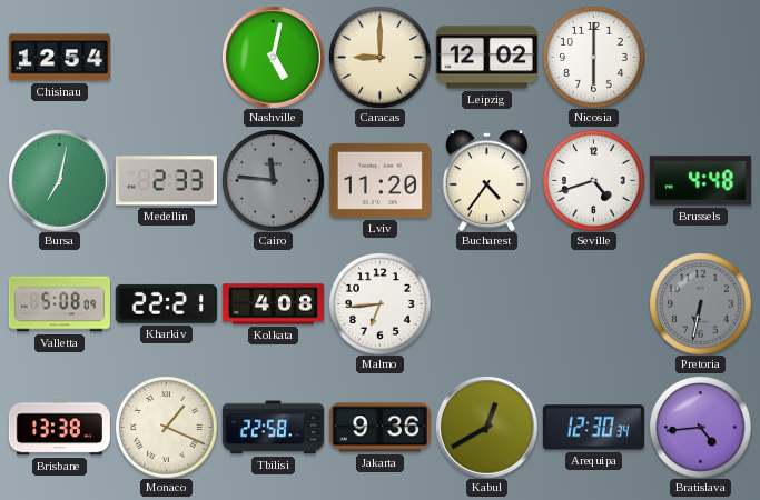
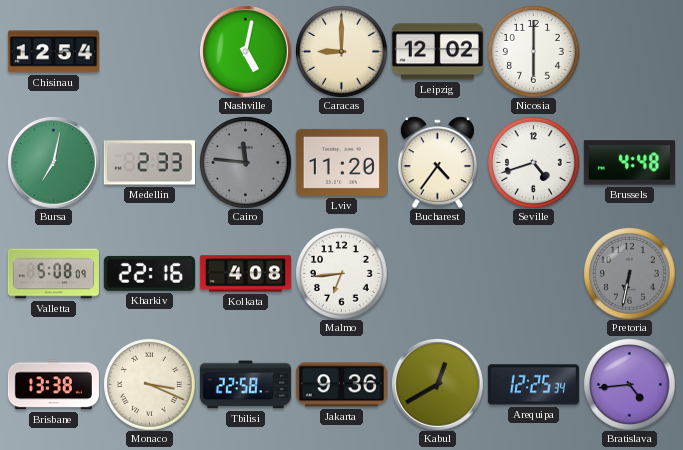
Kharkiv: 22:21 -> 22:16 (149, 273)
Monaco: 1:19 -> 3:19 (150, 385)
Arequipa: 12:30 -> 12:25 (533, 385)
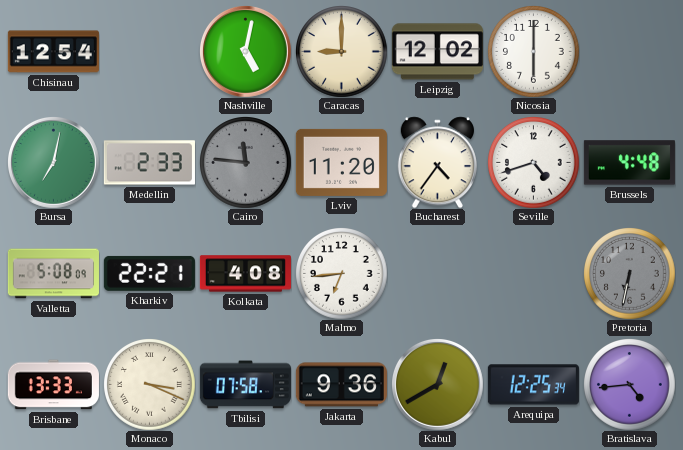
Kharkiv: 22:16 -> 22:21 (149, 273)
Brisbane: 13:38 -> 13:33 (53, 385)
Tbilisi: 22:58 -> 07:58 (245, 385)
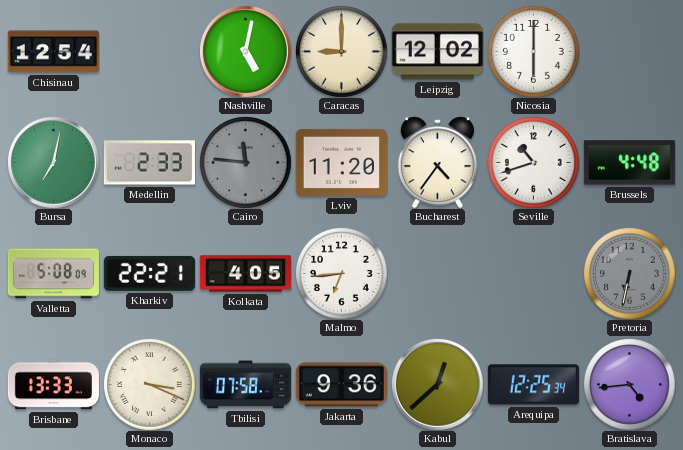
Seville: 4:42 -> 10:42 (534, 163)
Kolkata: 4:08 -> 4:05 (245, 274)
Kabul: 12:40 -> 12:38 (438, 385)
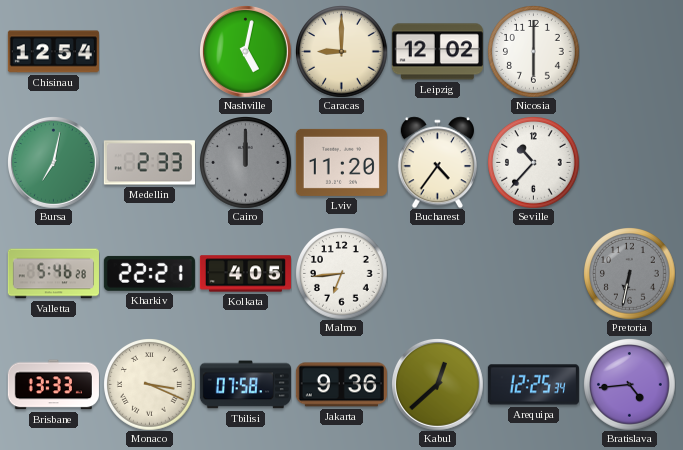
Cairo: 11:46 -> 12:00 (246, 163)
Seville: 10:42 -> 10:37 (534, 163)
Brussels: 4:48 -> none (629, 163)
Valletta: 5:08 -> 5:46 (53, 274)
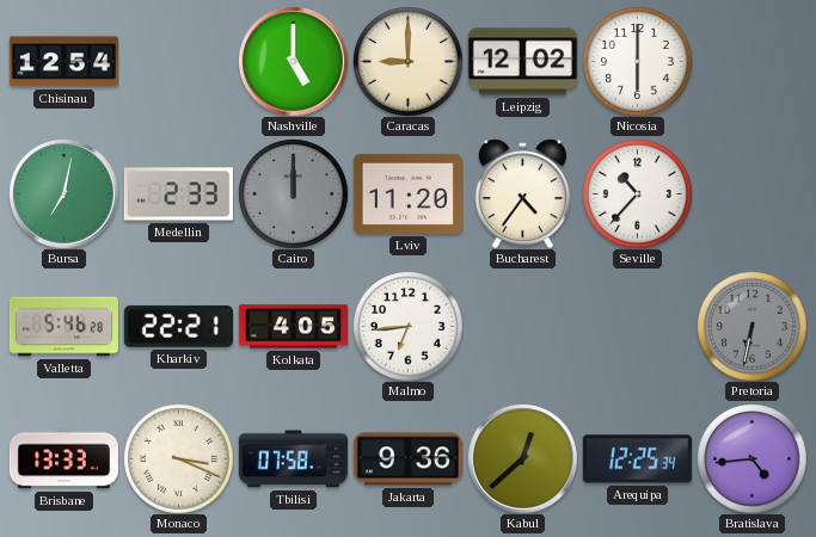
Nashville: 5:02 -> 5:00 (294, 62)
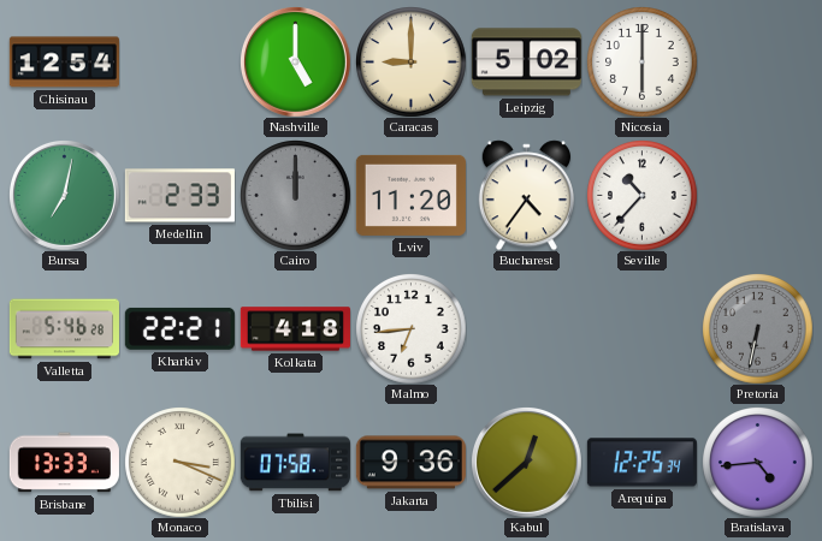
Leipzig: 12:02 -> 5:02 (526, 63)
Kolkata: 4:05 -> 4:18 (295, 329)
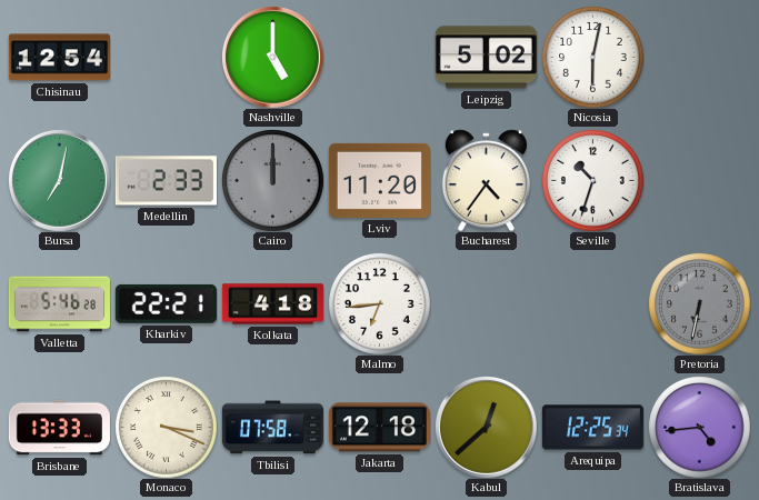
Caracas: 9:00 -> none (412, 63)
Nicosia: 6:00 -> 6:02 (593, 58)
Seville: 10:37 -> 10:33 (593, 181)
Jakarta: 9:36 -> 12:18 (379, 428)
